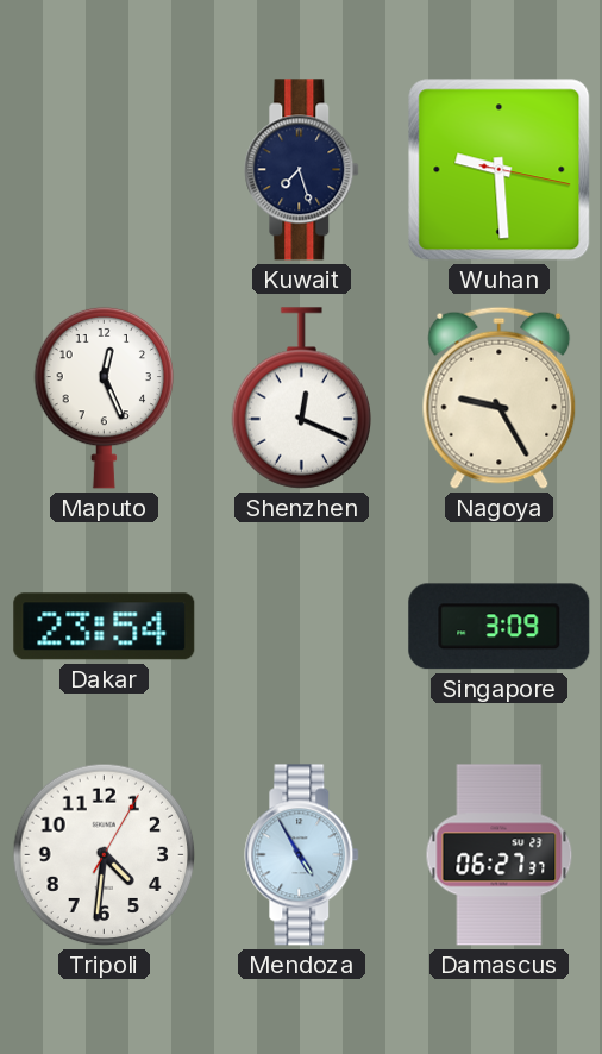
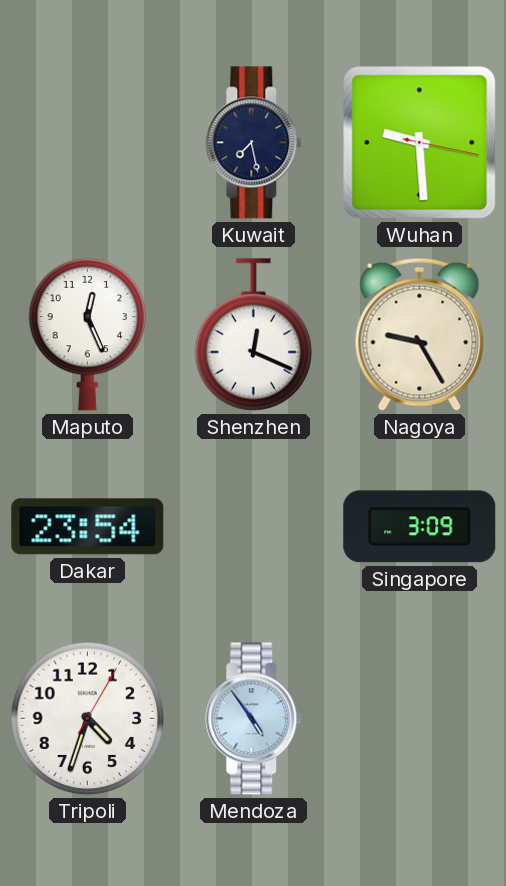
Kuwait: 7:27 -> 7:28 (254, 143)
Tripoli: 4:31 -> 4:33 (88, 719)
Mendoza: 4:55 -> 4:54 (254, 719)
Damascus: 06:27 -> none (500, 855)
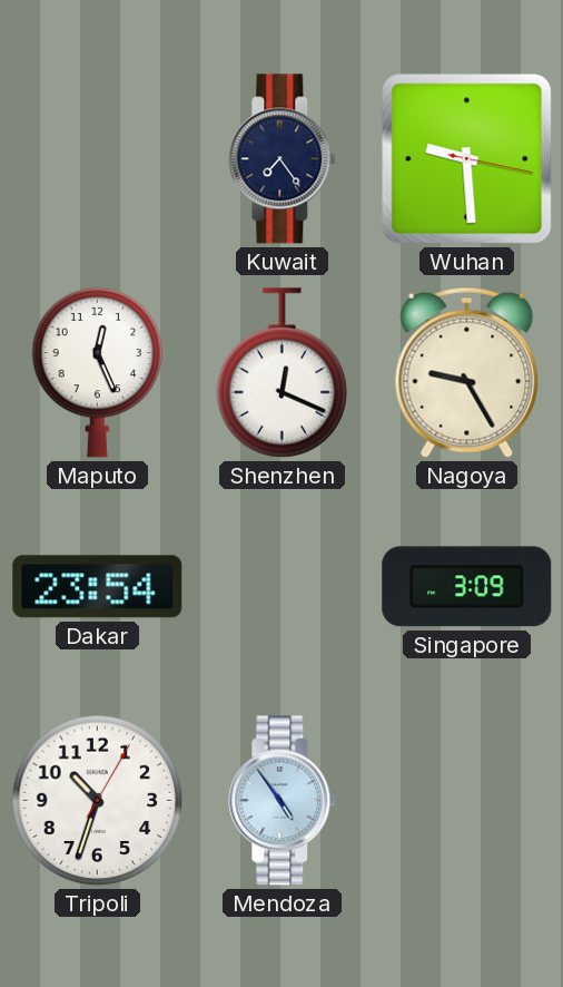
Kuwait: 7:28 -> 7:24 (283, 159)
Tripoli: 4:33 -> 10:33 (98, 801)
